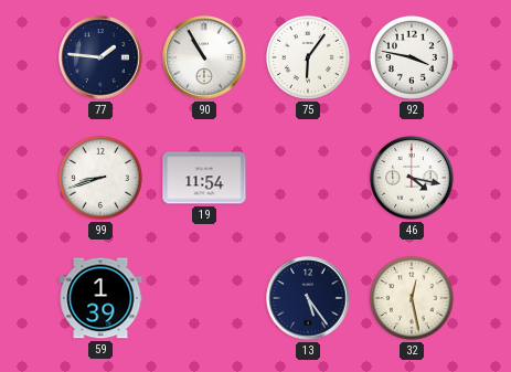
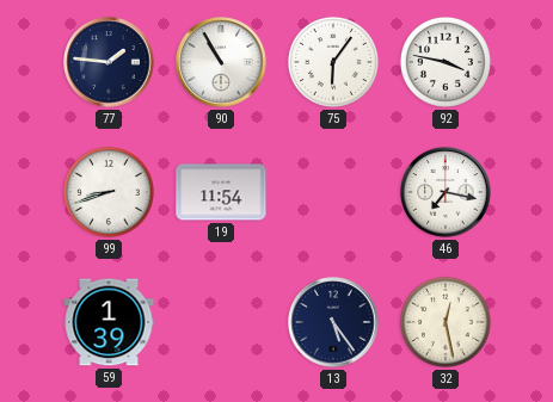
46: 4:17 -> 7:17 (446, 192)
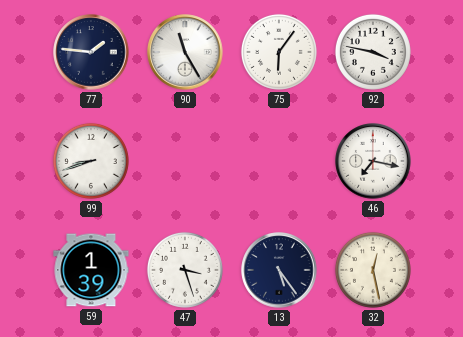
90: 10:55 -> 11:25 (185, 52)
19: 11:54 -> none (221, 192)
47: none -> 3:27 (185, 270)
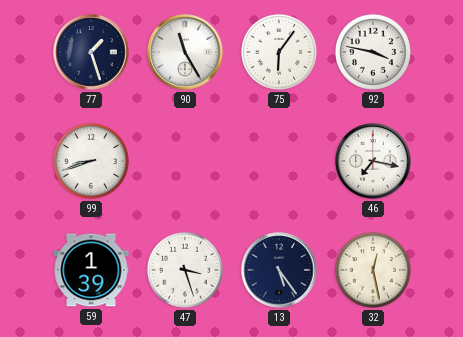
77: 1:46 -> 1:27 (91, 52)
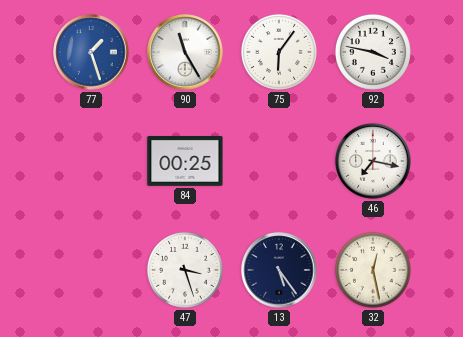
77 dial: navy -> blue (91, 52)
99: 8:42 -> none (91, 161)
84: none -> 00:25 (185, 161)
59: 1:39 -> none (91, 270)
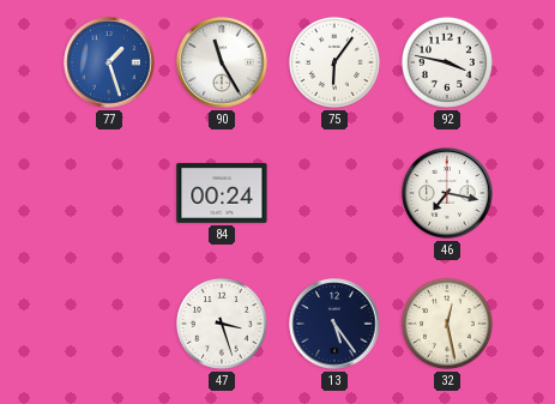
84: 00:25 -> 00:24 (222, 193)
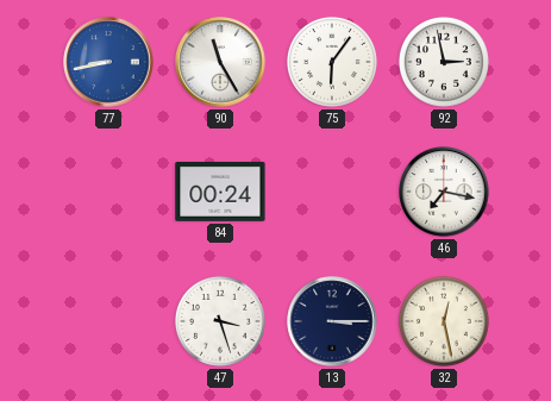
77: 1:27 -> 8:43 (108, 62)
92: 3:47 -> 2:58 (444, 62)
13: 5:24 -> 3:15 (332, 321)
